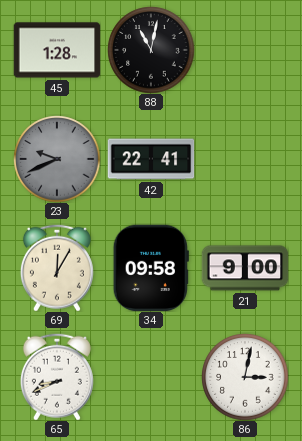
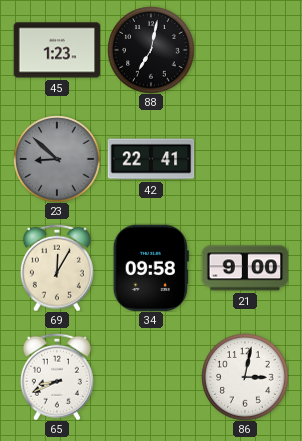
45: 1:28 -> 1:23 (57, 50)
88: 11:02 -> 7:02 (151, 50)
23: 9:41 -> 8:52 (57, 159)
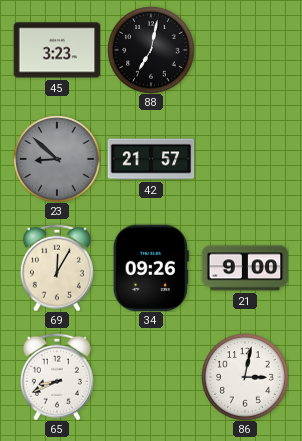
45: 1:23 -> 3:23 (57, 50)
42: 22:41 -> 21:57 (151, 159)
34: 09:58 -> 09:26 (151, 268)
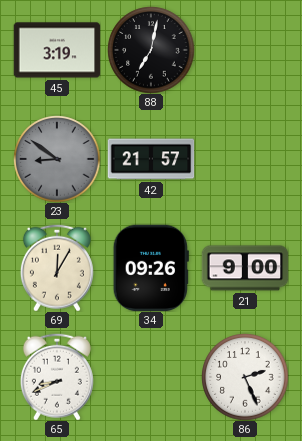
45: 3:23 -> 3:19 (57, 50)
23: 8:52 -> 8:51 (57, 159)
86: 3:02 -> 2:26 (245, 377)
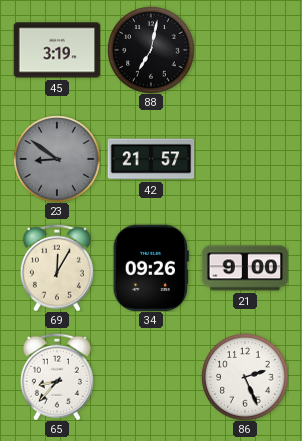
65: 8:41 -> 8:37 (57, 377)
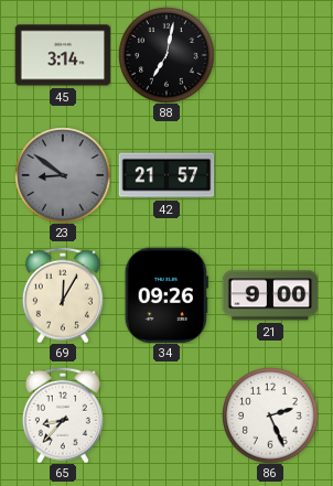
45: 3:19 -> 3:14 (63, 55)
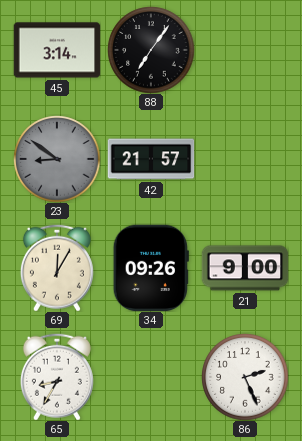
88: 7:02 -> 7:06 (151, 50)
65: 8:37 -> 8:35 (57, 377)
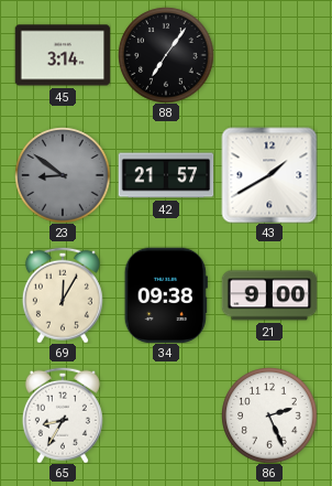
43: none -> 1:40 (269, 175)
34: 09:26 -> 09:38 (166, 295)
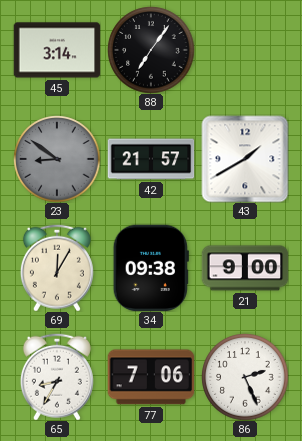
77: none -> 7:06 (151, 377)
